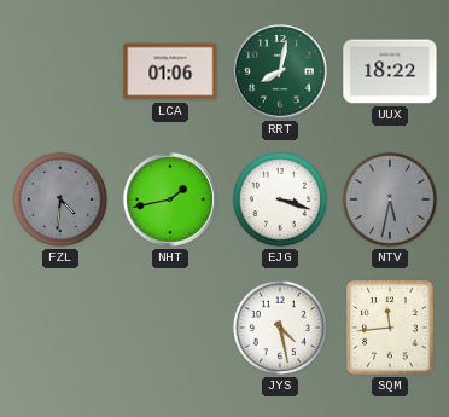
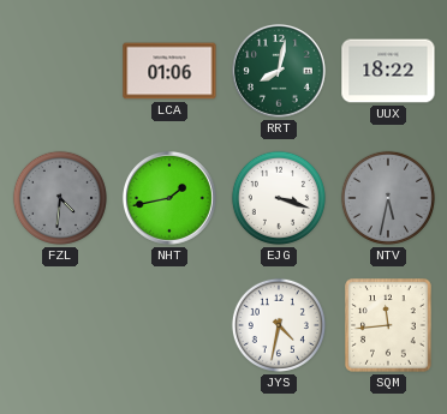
JYS: 4:28 -> 4:32 (279, 325)
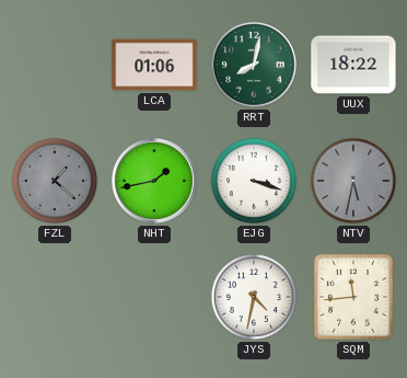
FZL: 4:31 -> 1:22 (55, 181)
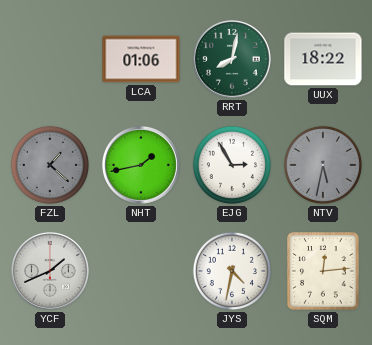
EJG: 3:18 -> 2:55 (232, 165)
YCF: none -> 1:41 (50, 271)
SQM: 11:44 -> 12:14 (323, 271)
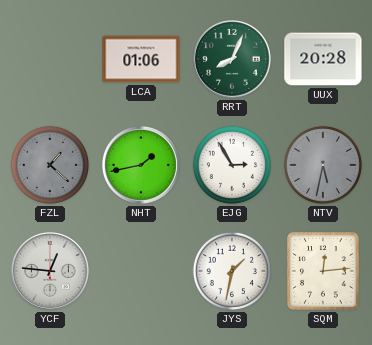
RRT: 8:02 -> 8:04 (232, 59)
UUX: 18:22 -> 20:28 (323, 59)
YCF: 1:41 -> 12:46 (50, 271)
JYS: 4:32 -> 1:32 (232, 271)
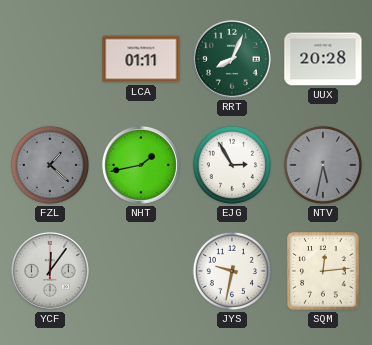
LCA: 01:06 -> 01:11 (141, 59)
YCF: 12:46 -> 12:06 (50, 271)
JYS: 1:32 -> 9:32 (232, 271)
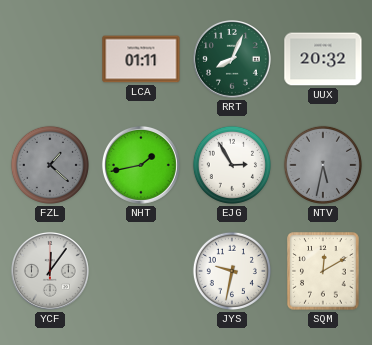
UUX: 20:28 -> 20:32 (323, 59)
SQM: 12:14 -> 12:10 (323, 271)
